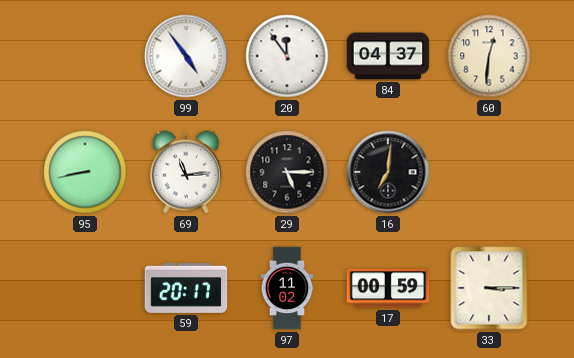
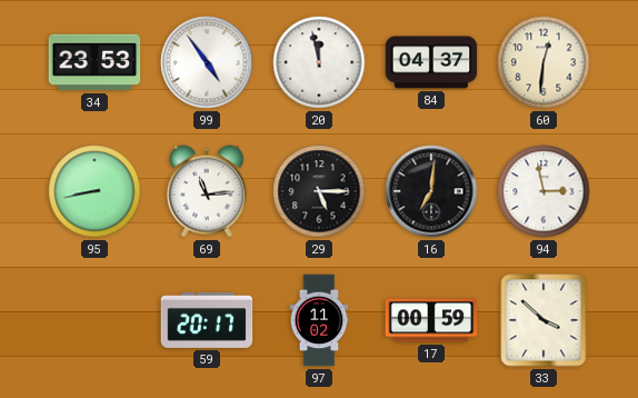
34: none -> 23:53 (94, 62)
20: 11:54 -> 11:58 (319, 62)
94: none -> 2:58 (544, 191)
33: 3:15 -> 3:52 (544, 320)
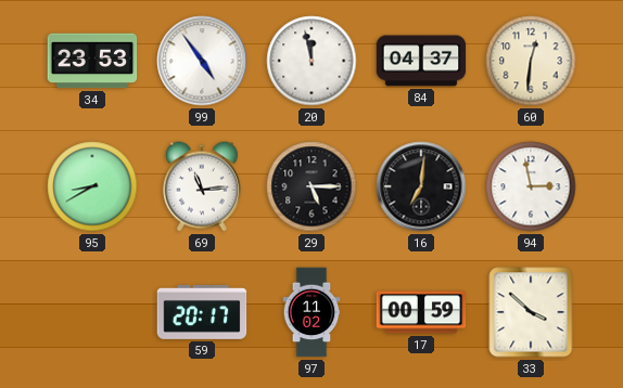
95: 8:43 -> 8:40 (92, 186)
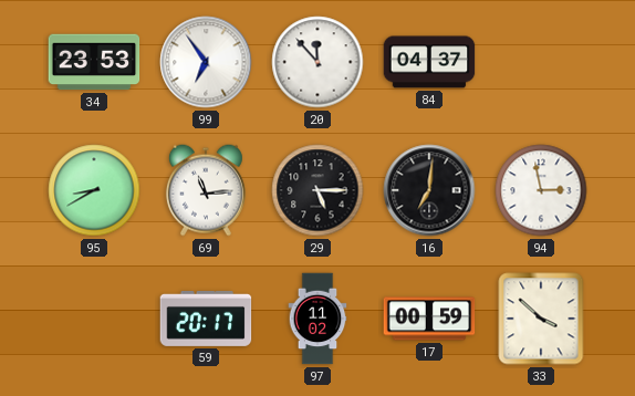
99: 4:54 -> 6:54 (206, 62)
20: 11:58 -> 11:53 (317, 62)
60: 12:31 -> none (531, 61)
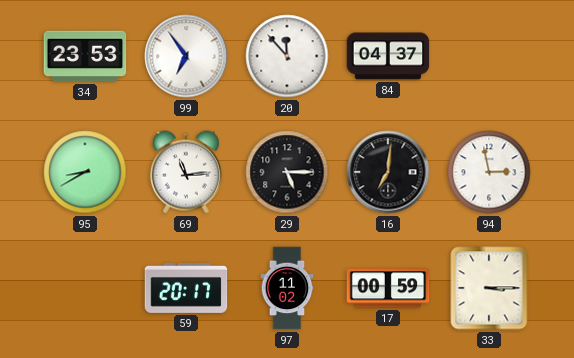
33: 3:52 -> 3:15 (489, 288)
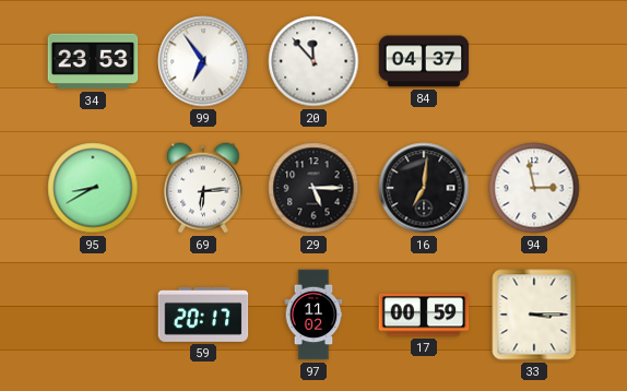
69: 11:14 -> 6:14 (203, 188)
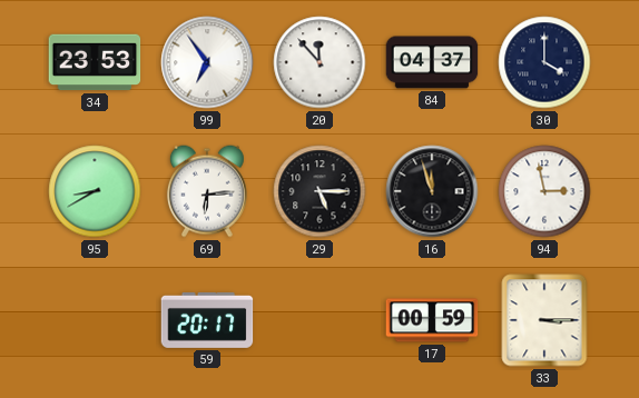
30: none -> 4:00 (544, 62)
16: 7:01 -> 11:57 (432, 191)
97: 11:02 -> none (313, 315)
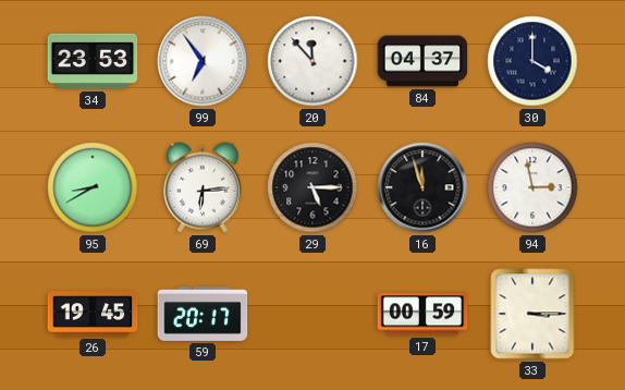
26: none -> 19:45 (93, 314)
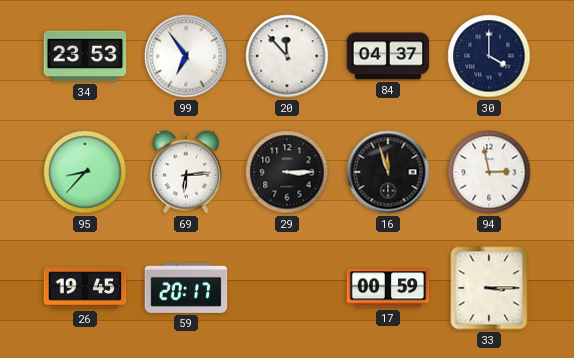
95: 8:40 -> 8:37 (85, 172)
29: 5:15 -> 3:15 (287, 172)
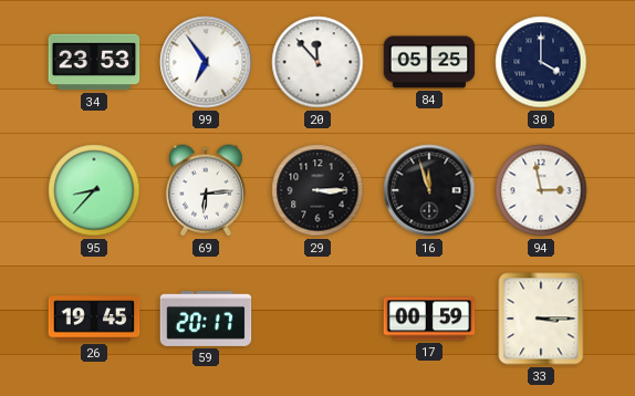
84: 04:37 -> 05:25 (429, 62)
